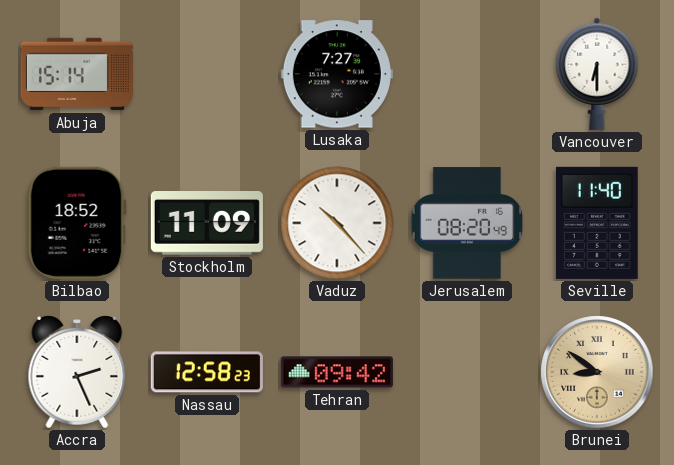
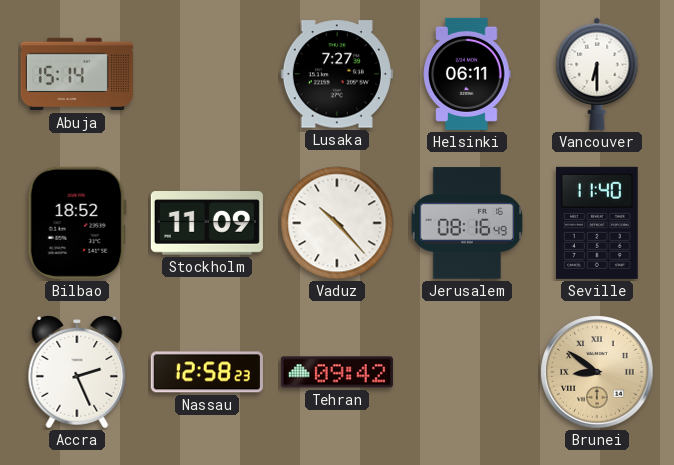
Helsinki: none -> 06:11 (467, 74)
Jerusalem: 08:20 -> 08:16 (467, 223)
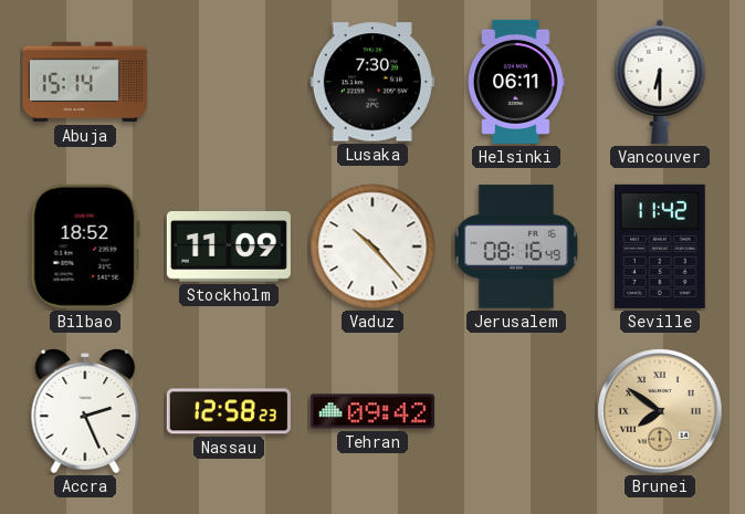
Lusaka: 7:27 -> 7:30 (372, 82)
Seville: 11:40 -> 11:42 (660, 246)
Brunei: 8:51 -> 7:51 (660, 411)
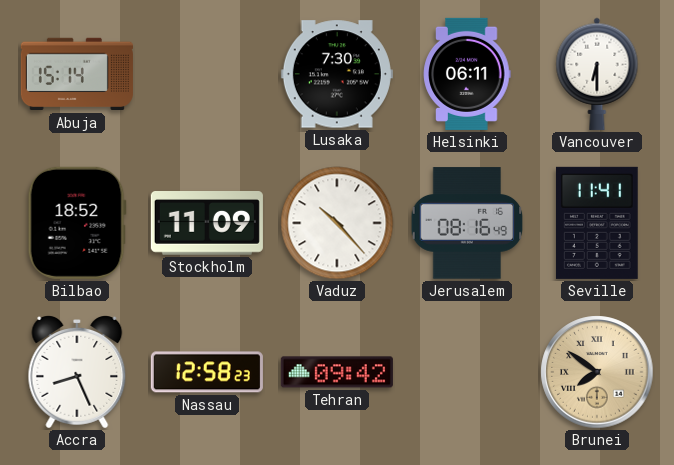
Seville: 11:42 -> 11:41 (597, 223)
Accra: 2:26 -> 8:26 (77, 373)
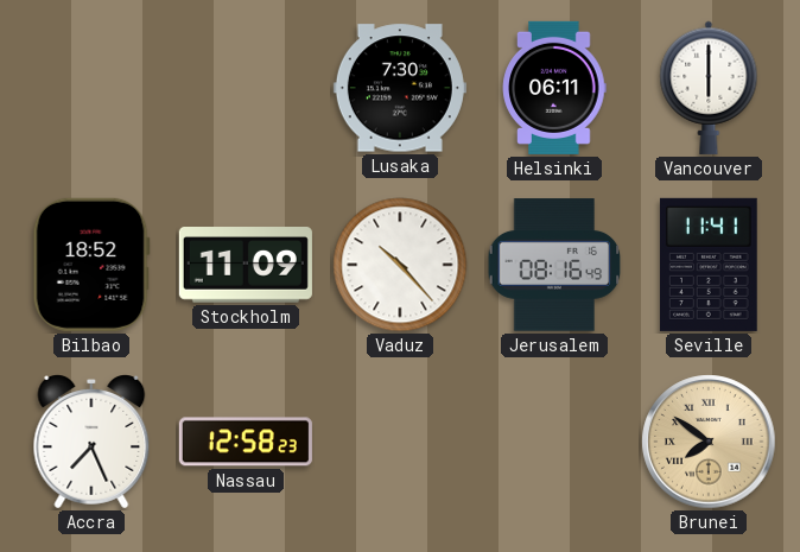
Abuja: 15:14 -> none (77, 74)
Vancouver: 6:30 -> 6:00 (709, 88)
Accra: 8:26 -> 7:26 (91, 443)
Tehran: 09:42 -> none (337, 372)
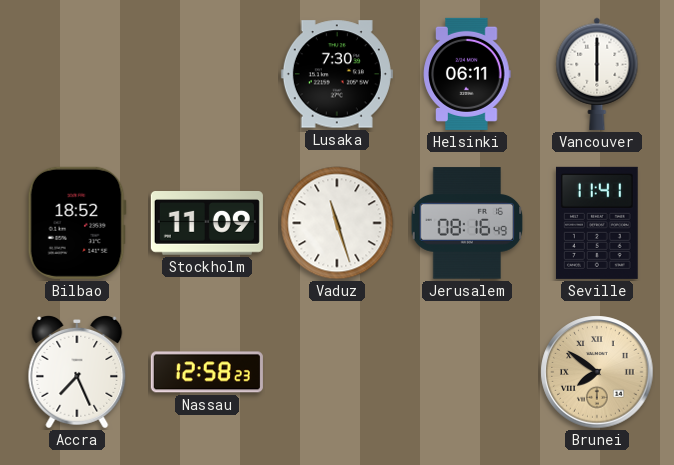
Vaduz: 10:23 -> 11:27 (337, 223)
